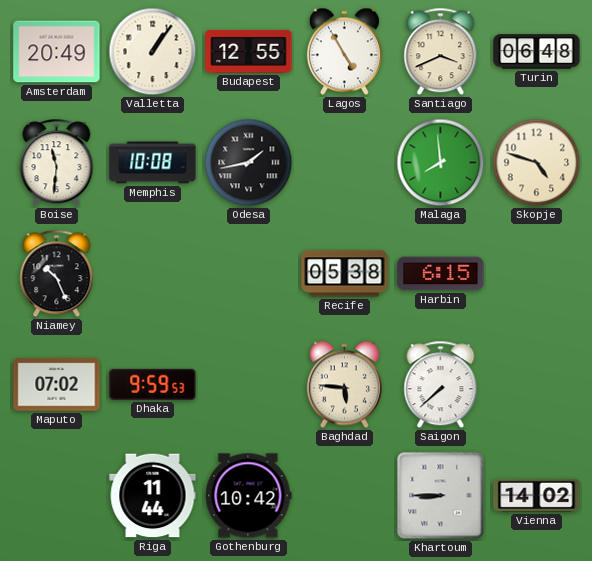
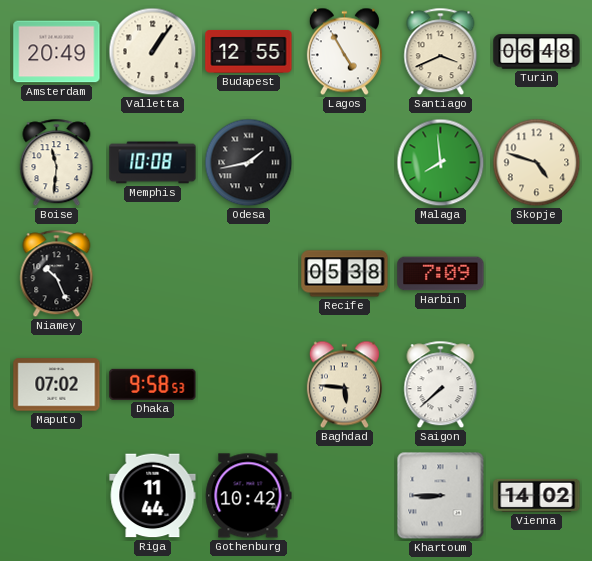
Harbin: 6:15 -> 7:09 (441, 274)
Dhaka: 9:59 -> 9:58 (153, 384)
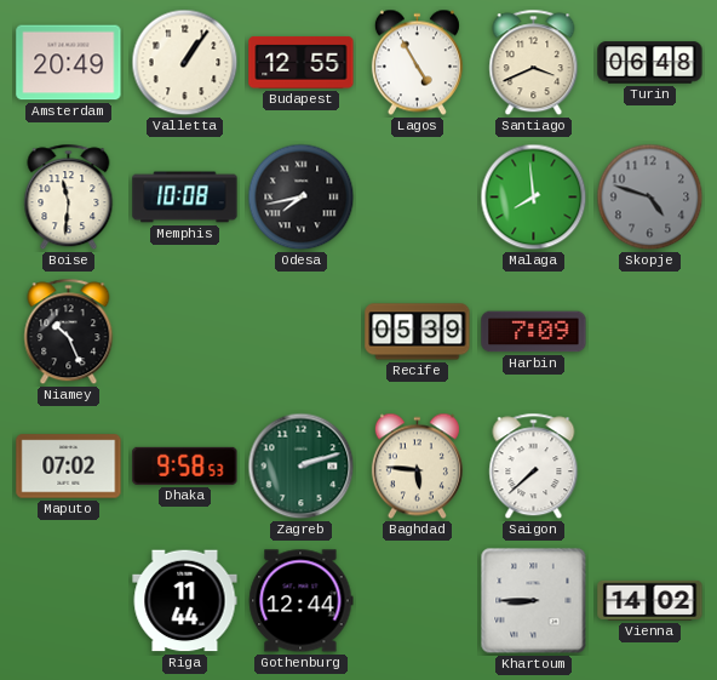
Odesa: 1:43 -> 7:43 (302, 198)
Skopje dial: cream -> grey (650, 198)
Recife: 05:38 -> 05:39 (418, 332)
Zagreb: none -> 2:12 (302, 467)
Gothenburg: 10:42 -> 12:44 (302, 601)
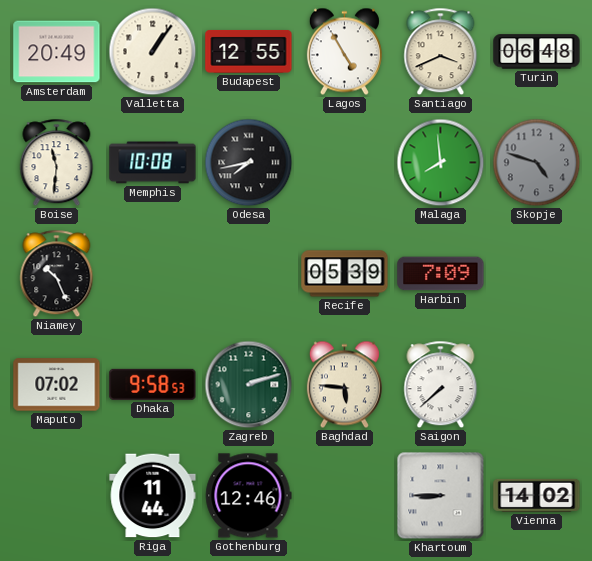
Gothenburg: 12:44 -> 12:46 (249, 496)
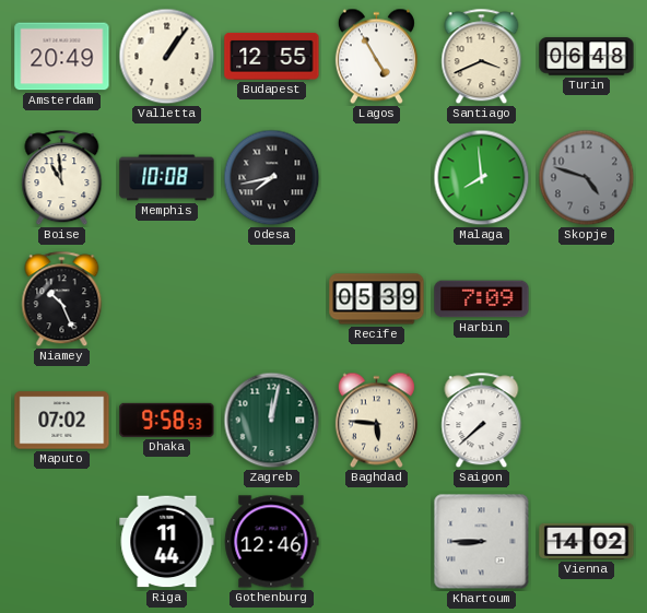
Boise: 11:31 -> 10:59 (62, 178)
Zagreb: 2:12 -> 12:02 (272, 421)
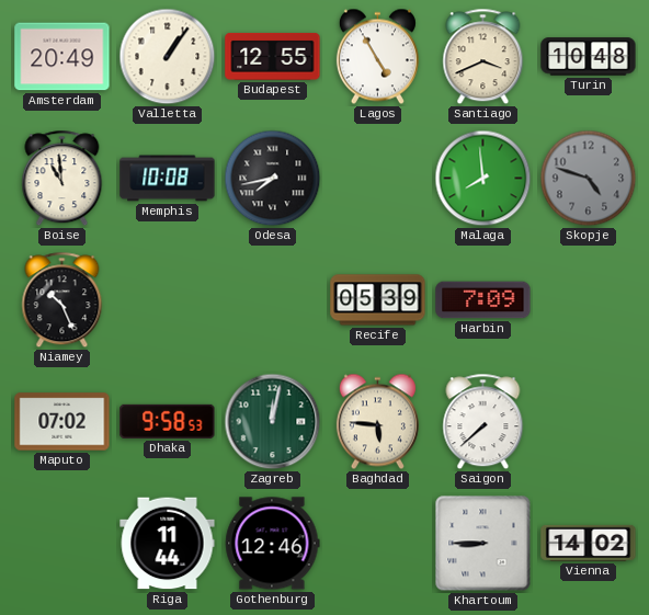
Turin: 06:48 -> 10:48 (589, 57)
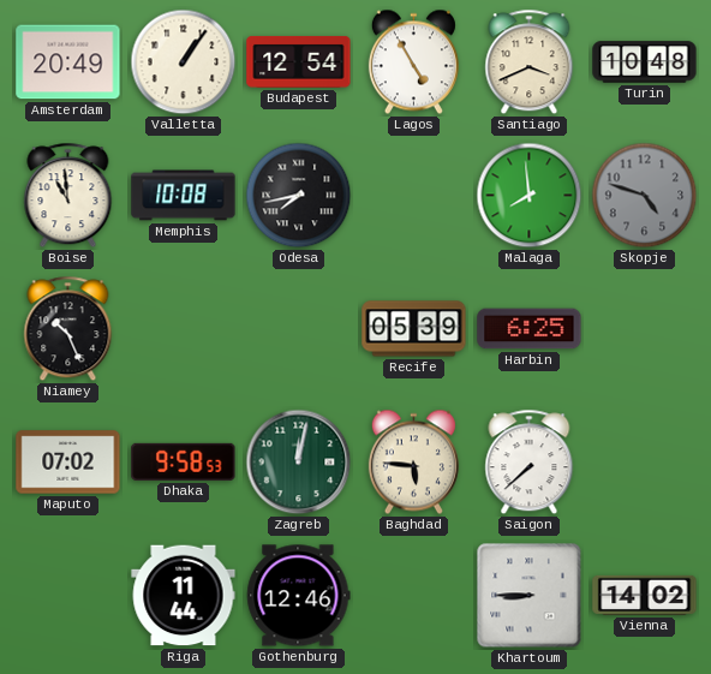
Budapest: 12:55 -> 12:54 (299, 61)
Harbin: 7:09 -> 6:25 (530, 329)
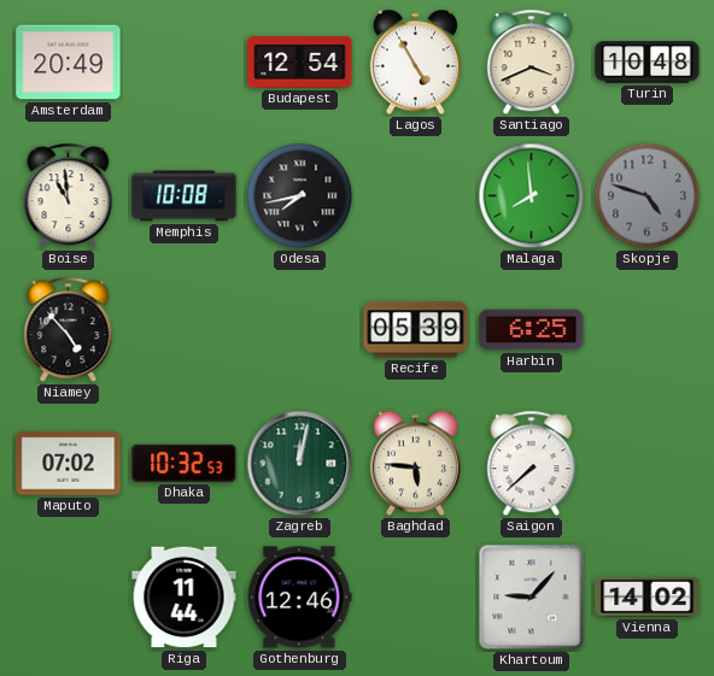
Valletta: 1:06 -> none (184, 62)
Niamey: 10:26 -> 4:53 (69, 330)
Dhaka: 9:58 -> 10:32 (185, 463)
Khartoum: 8:45 -> 9:07 (532, 598)
